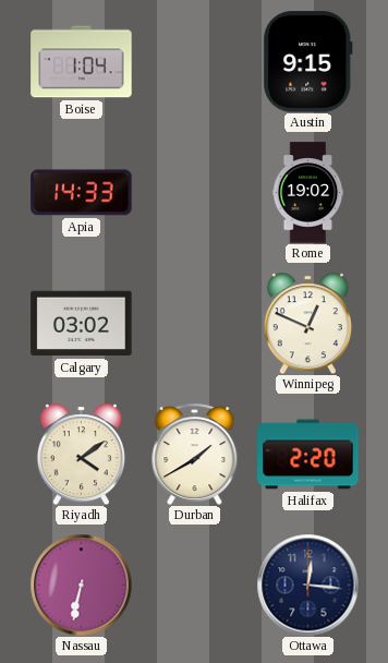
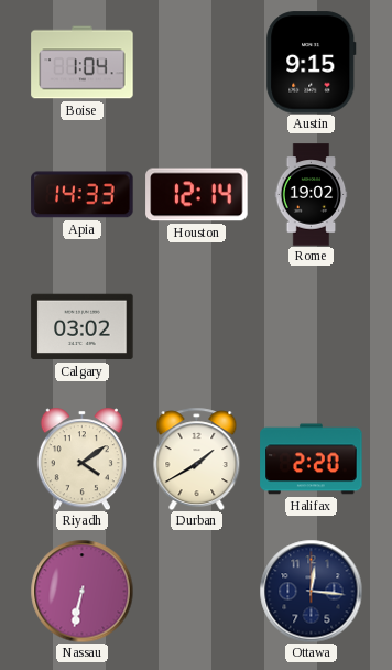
Houston: none -> 12:14 (197, 195)
Winnipeg: 12:49 -> none (307, 323)
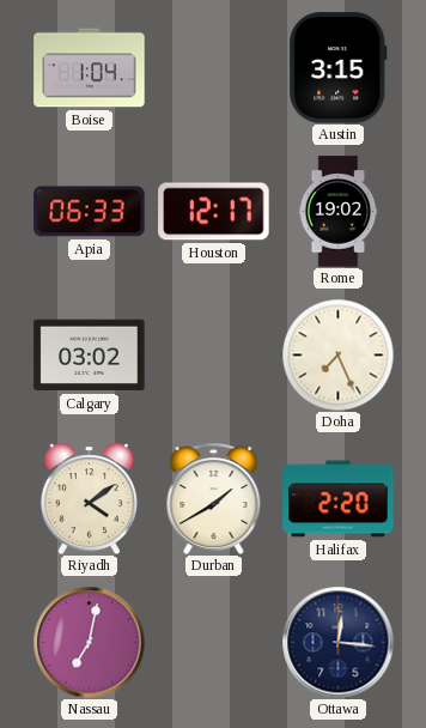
Austin: 9:15 -> 3:15 (339, 68)
Apia: 14:33 -> 06:33 (90, 212)
Houston: 12:14 -> 12:17 (214, 212)
Doha: none -> 7:26 (337, 354)
Nassau: 6:32 -> 7:02 (89, 642)
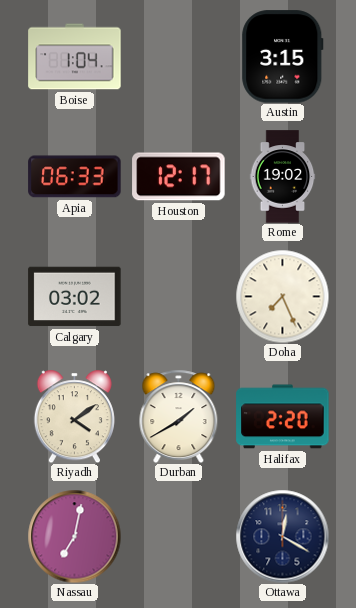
Ottawa: 12:16 -> 12:20 (282, 536)
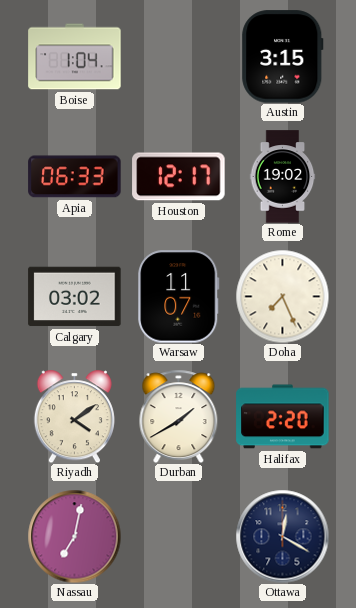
Warsaw: none -> 11:07 (179, 297)
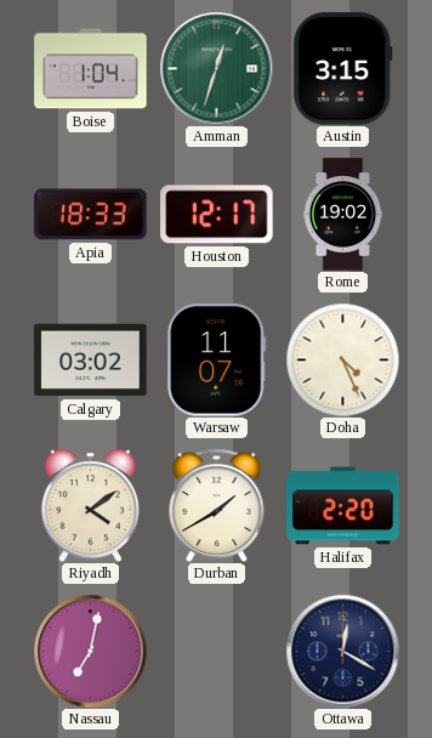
Amman: none -> 12:33 (216, 68)
Apia: 06:33 -> 18:33 (91, 215)
Doha: 7:26 -> 4:26 (342, 359)
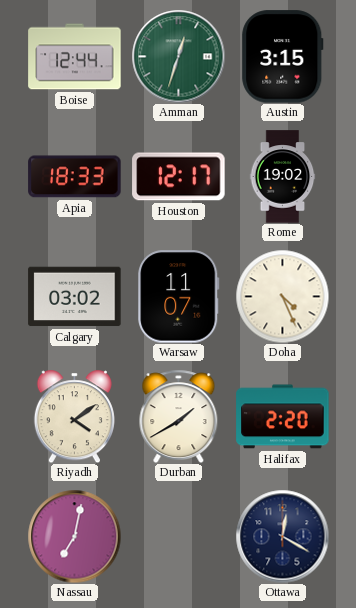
Boise: 1:04 -> 12:44 (75, 57)
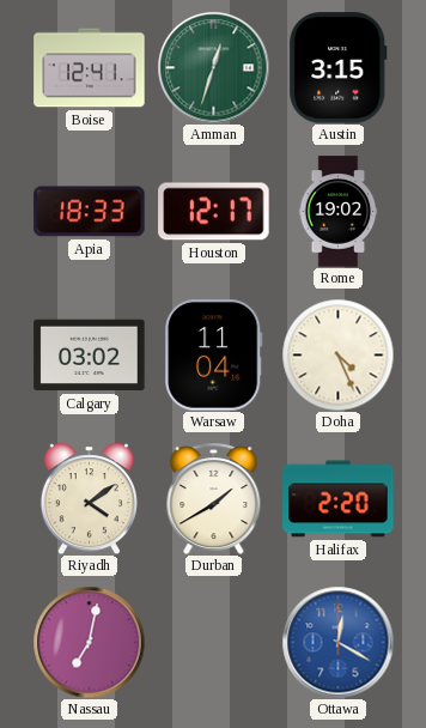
Boise: 12:44 -> 12:41 (90, 68)
Warsaw: 11:07 -> 11:04 (214, 356)
Ottawa dial: navy -> blue (337, 642)
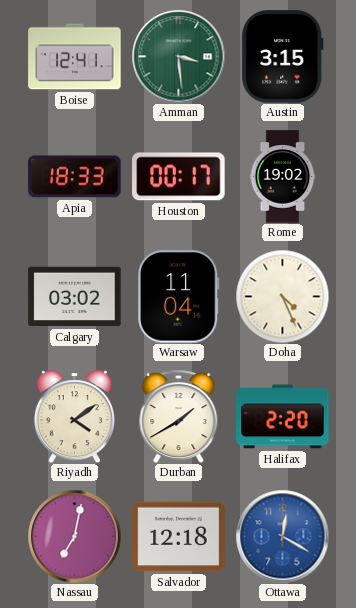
Amman: 12:33 -> 3:29 (178, 56)
Houston: 12:17 -> 00:17 (179, 177)
Salvador: none -> 12:18 (179, 537)
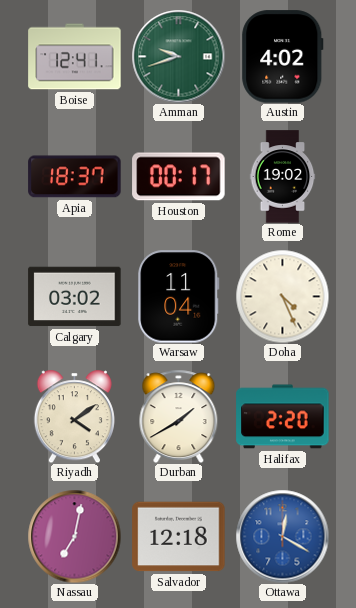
Amman: 3:29 -> 9:42 (178, 56)
Austin: 3:15 -> 4:02 (283, 57)
Apia: 18:33 -> 18:37 (75, 177)
